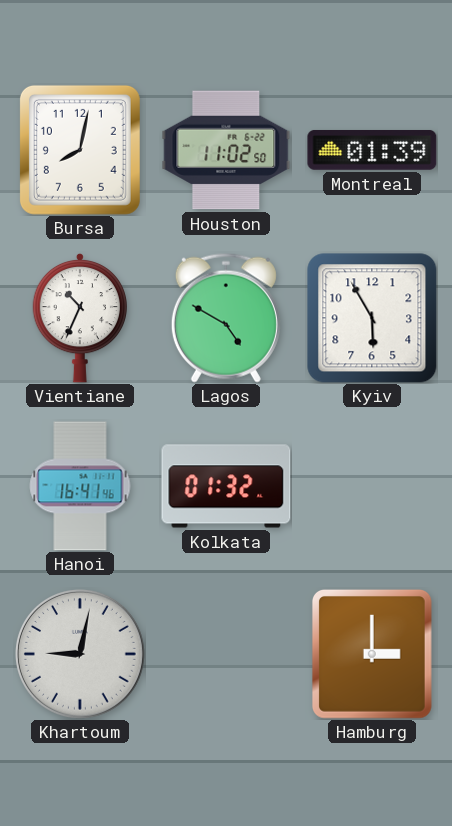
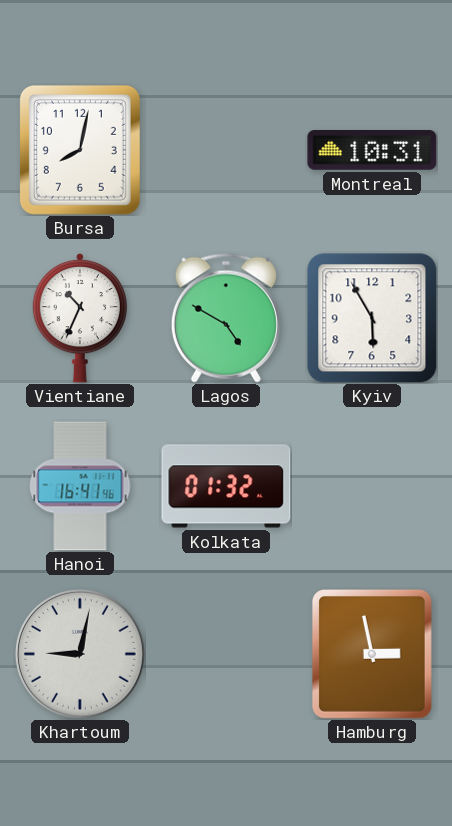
Houston: 11:02 -> none (226, 150)
Montreal: 01:39 -> 10:31 (372, 150)
Hamburg: 3:00 -> 2:58 (372, 654)
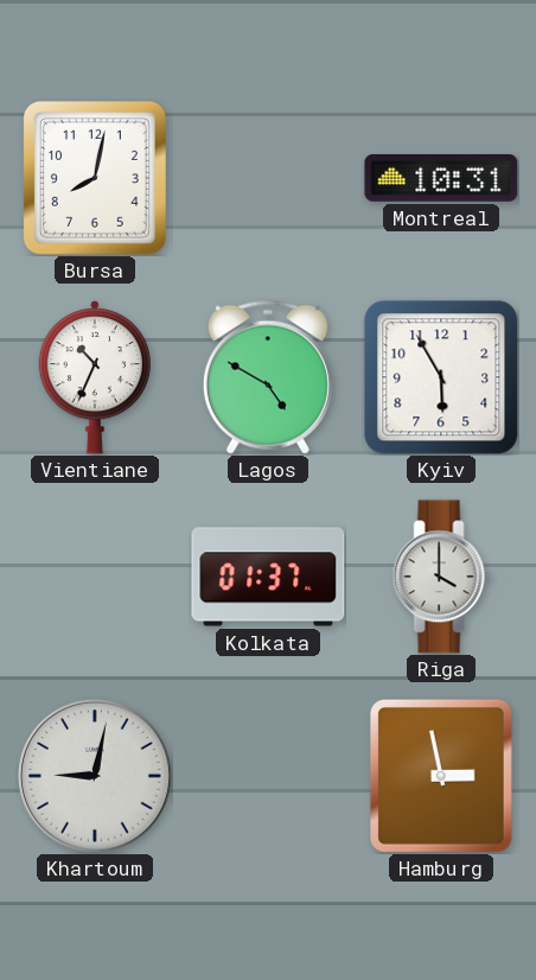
Hanoi: 16:41 -> none (80, 486)
Kolkata: 01:32 -> 01:37 (268, 577)
Riga: none -> 4:00 (441, 577)
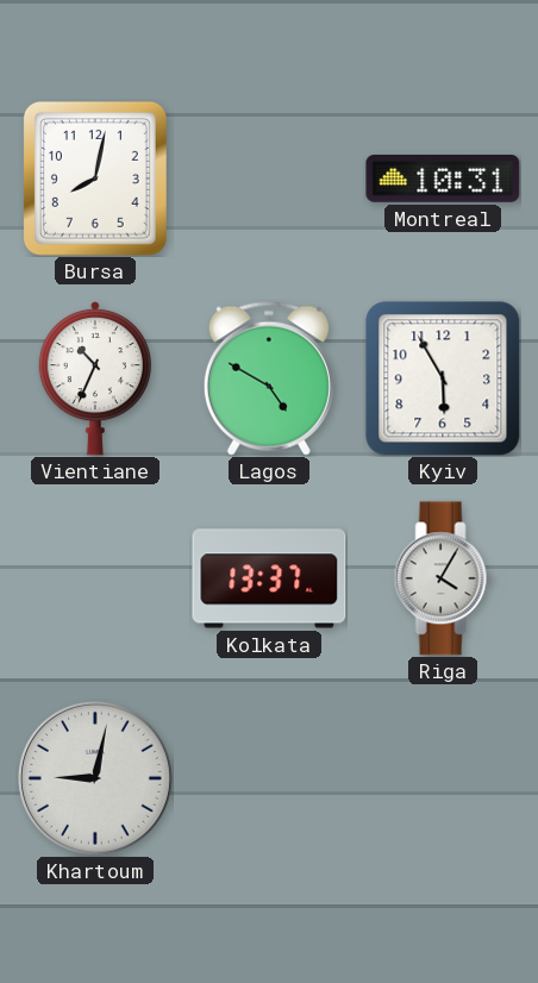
Kolkata: 01:37 -> 13:37 (269, 578)
Riga: 4:00 -> 4:05 (443, 578)
Hamburg: 2:58 -> none (441, 776)
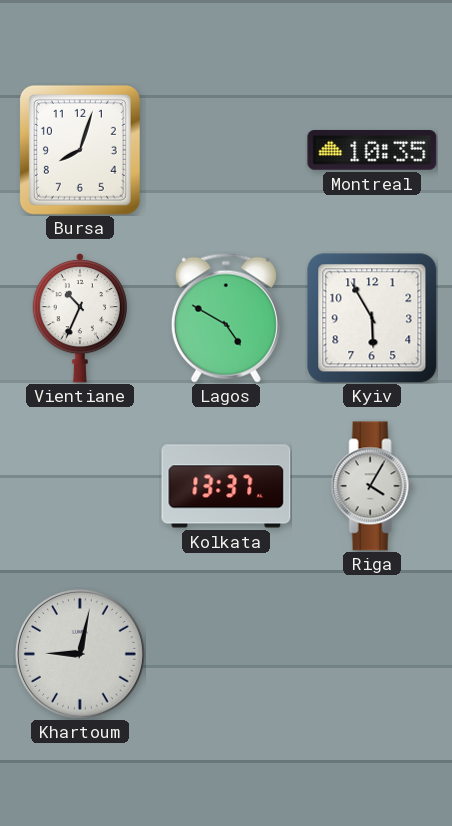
Bursa: 8:02 -> 8:03 (80, 150)
Montreal: 10:31 -> 10:35 (372, 150)
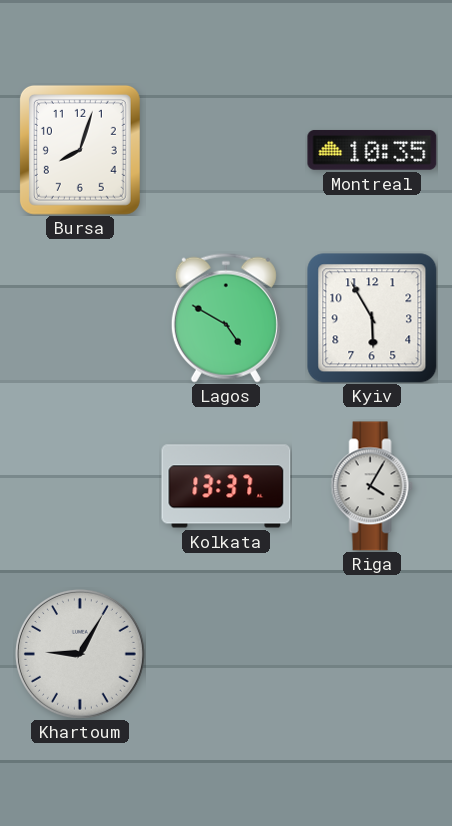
Vientiane: 10:34 -> none (79, 318)
Khartoum: 9:02 -> 9:05 (81, 655)
